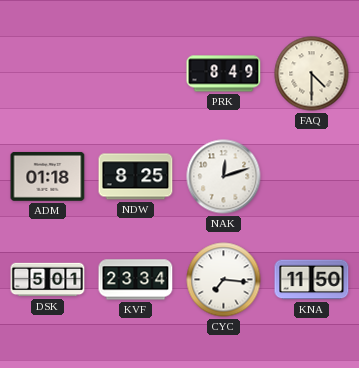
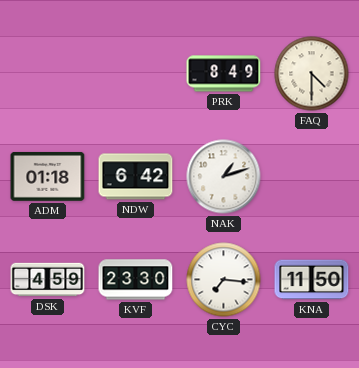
NDW: 8:25 -> 6:42 (136, 177)
NAK: 12:12 -> 1:12 (224, 177)
DSK: 5:01 -> 4:59 (48, 280)
KVF: 23:34 -> 23:30 (136, 280)
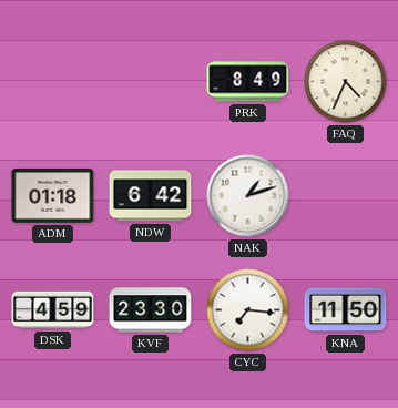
FAQ: 4:30 -> 4:34 (346, 82)
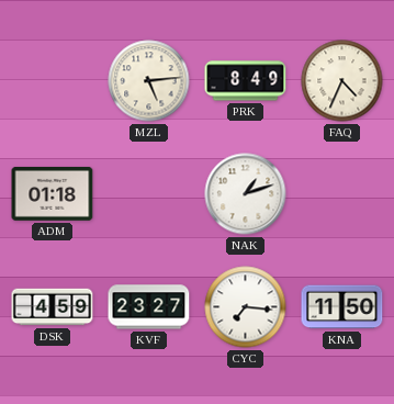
MZL: none -> 5:14 (149, 81)
NDW: 6:42 -> none (151, 196)
KVF: 23:30 -> 23:27 (149, 307)
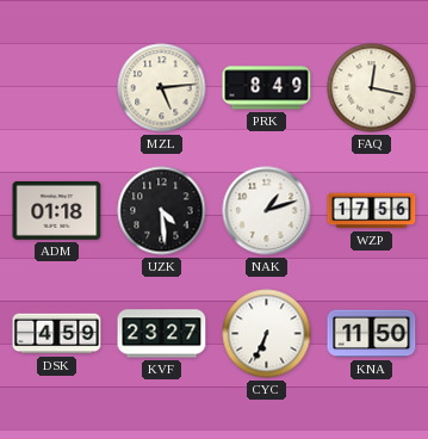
FAQ: 4:34 -> 12:17 (372, 88)
UZK: none -> 4:29 (162, 211)
WZP: none -> 17:56 (372, 211)
CYC: 7:16 -> 6:34 (267, 334)
